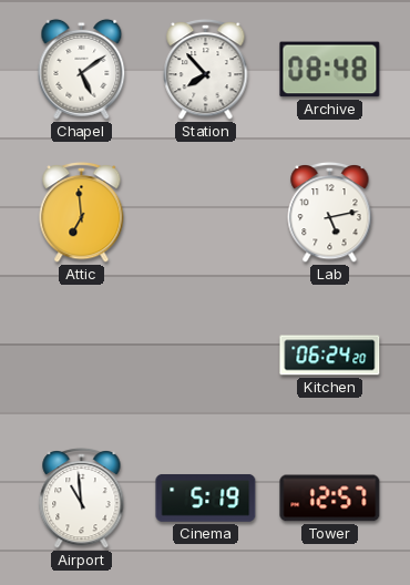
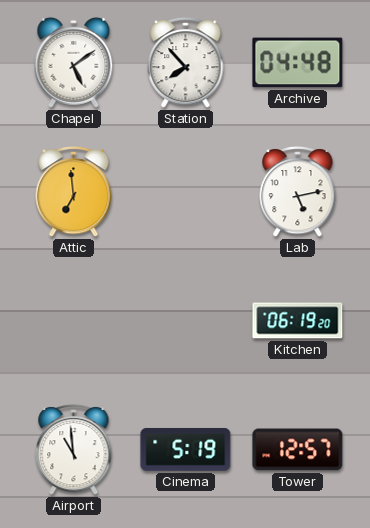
Archive: 08:48 -> 04:48 (298, 63)
Kitchen: 06:24 -> 06:19 (298, 321)
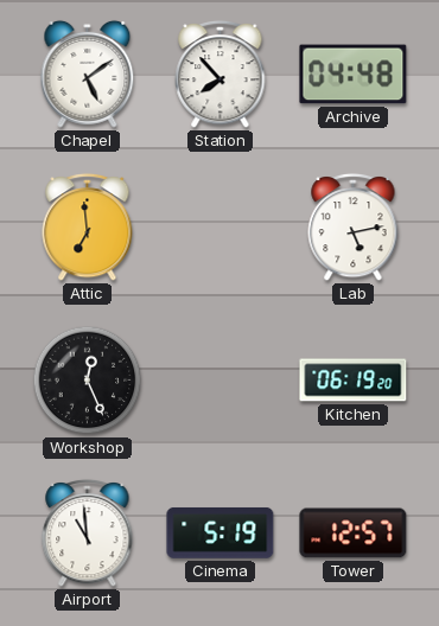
Workshop: none -> 12:26 (88, 381)
